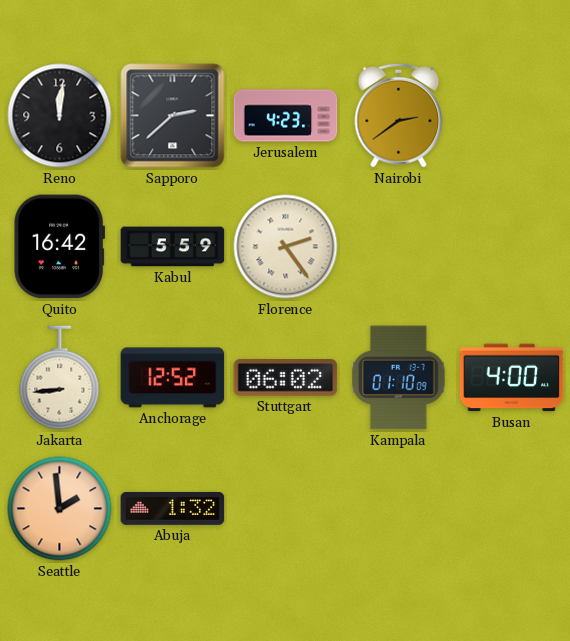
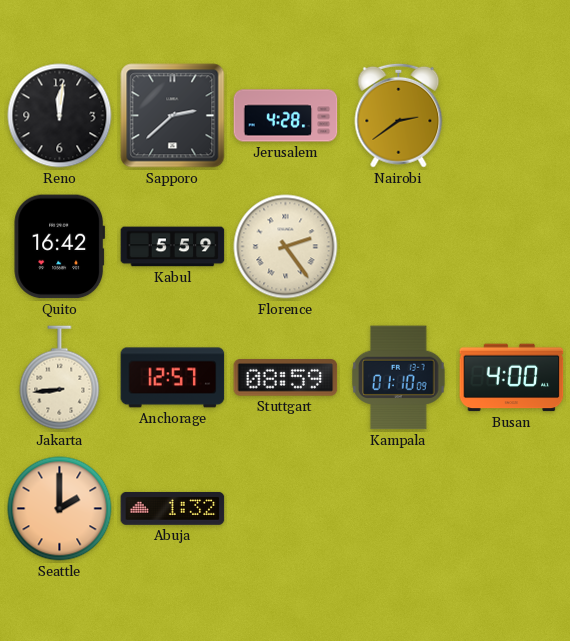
Jerusalem: 4:23 -> 4:28 (286, 116)
Anchorage: 12:52 -> 12:57 (173, 378)
Stuttgart: 06:02 -> 08:59 (286, 378)
Seattle: 1:59 -> 2:00 (60, 509)
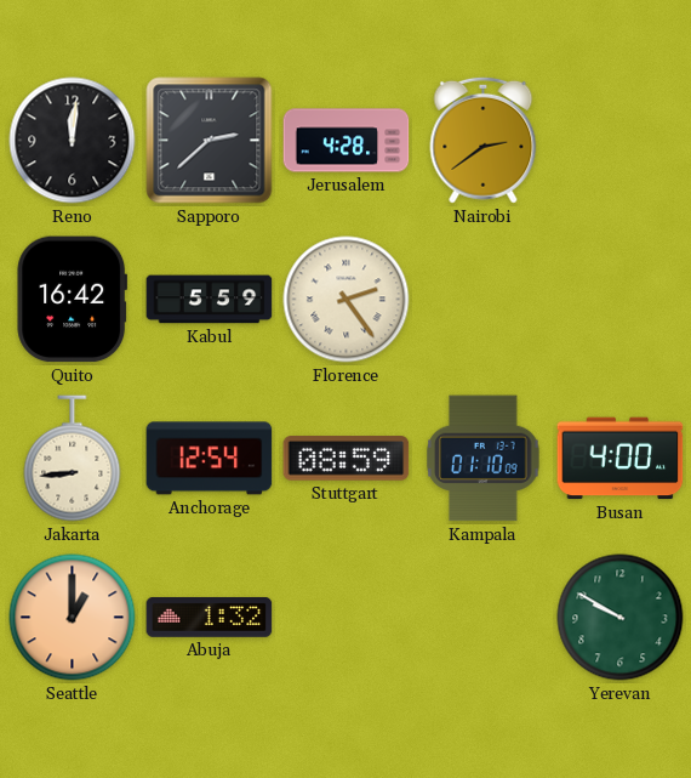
Anchorage: 12:57 -> 12:54 (210, 459)
Seattle: 2:00 -> 1:00 (73, 618)
Yerevan: none -> 9:50 (621, 618)
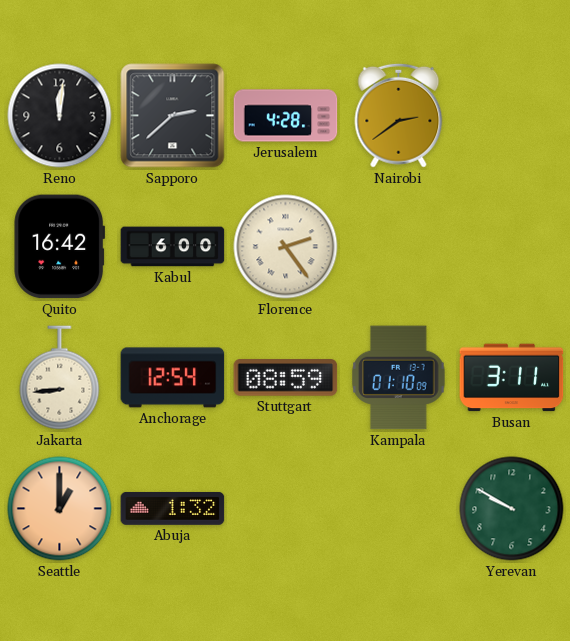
Kabul: 5:59 -> 6:00 (173, 247)
Busan: 4:00 -> 3:11 (512, 378)
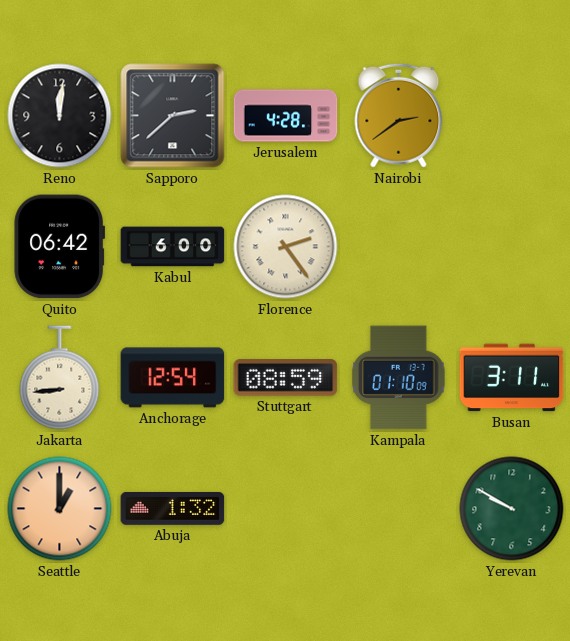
Quito: 16:42 -> 06:42 (60, 247)
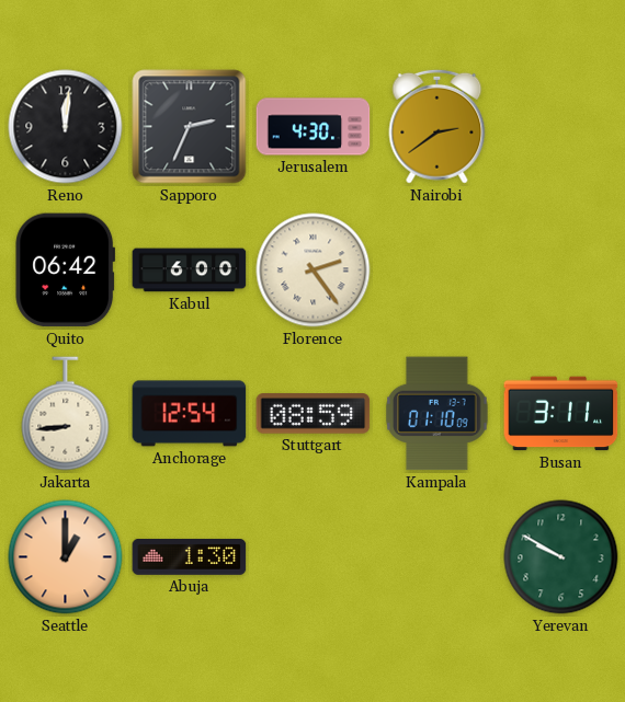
Sapporo: 2:38 -> 2:34 (190, 127)
Jerusalem: 4:28 -> 4:30 (314, 127)
Abuja: 1:32 -> 1:30 (190, 556)
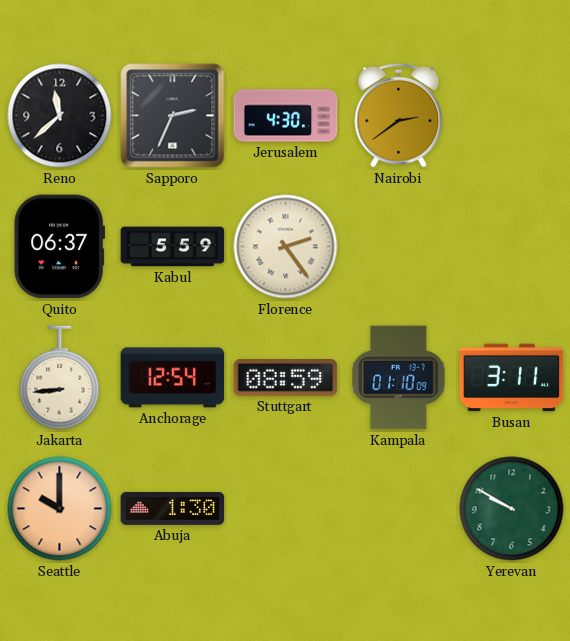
Reno: 12:01 -> 11:38 (60, 116)
Quito: 06:42 -> 06:37 (60, 247)
Kabul: 6:00 -> 5:59 (173, 247)
Seattle: 1:00 -> 10:00 (60, 509)
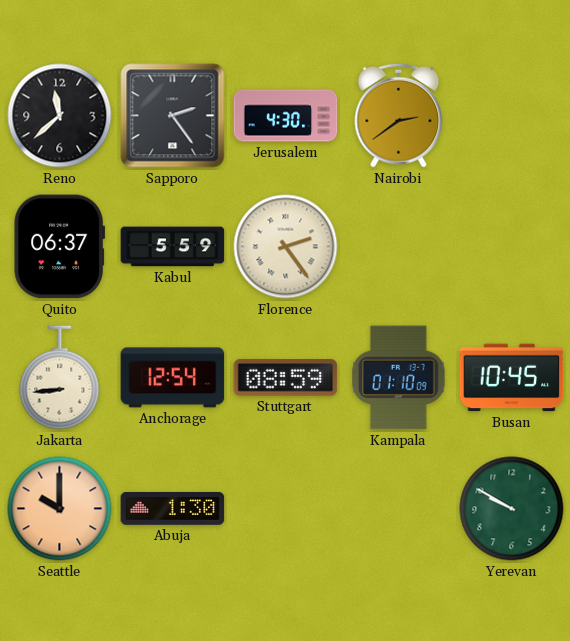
Sapporo: 2:34 -> 2:24 (173, 116)
Busan: 3:11 -> 10:45 (512, 378)
